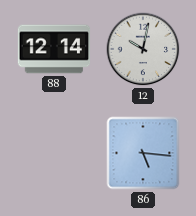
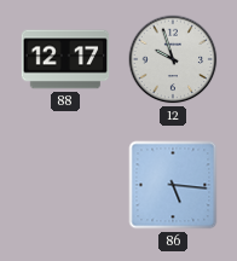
88: 12:14 -> 12:17 (65, 59)
12: 10:02 -> 9:57 (173, 59)
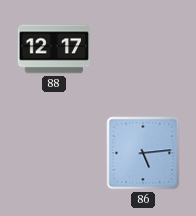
12: 9:57 -> none (173, 59)
86: 5:16 -> 5:14 (143, 153)
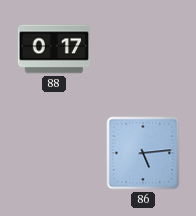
88: 12:17 -> 0:17 (54, 49)
